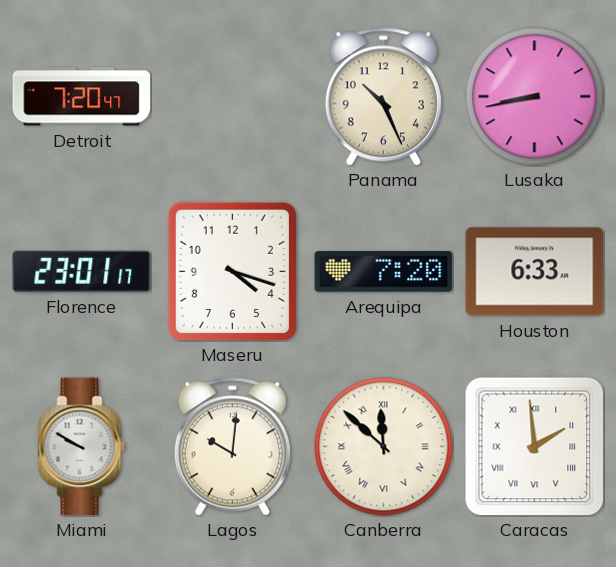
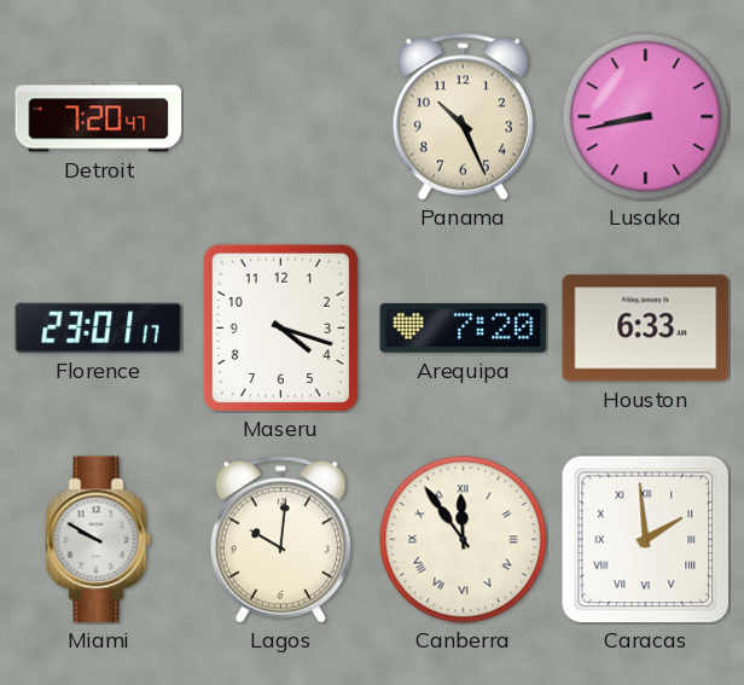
Canberra: 11:52 -> 11:54 (464, 540)
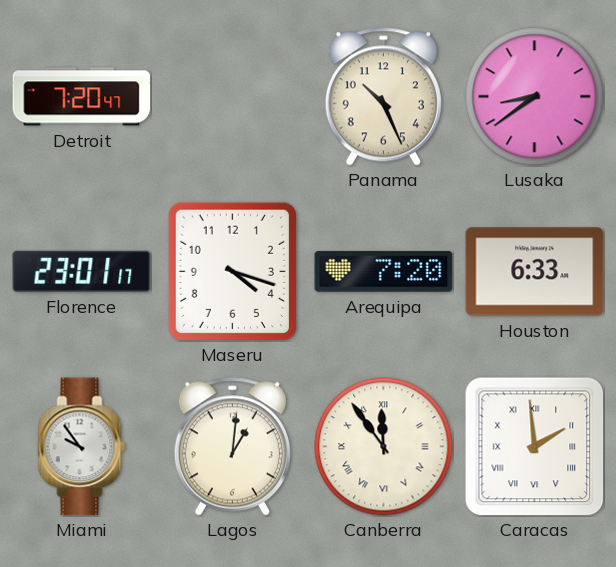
Lusaka: 8:43 -> 8:39 (535, 97)
Miami: 9:50 -> 9:54 (82, 447)
Lagos: 10:01 -> 1:01 (232, 447)
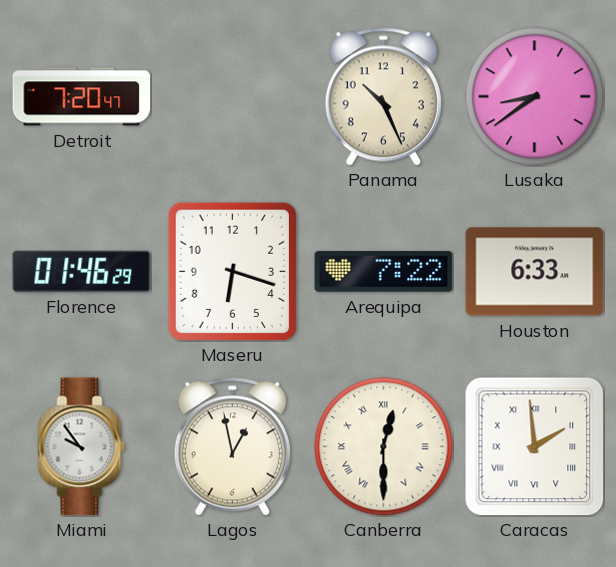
Florence: 23:01 -> 01:46 (82, 271)
Maseru: 4:18 -> 6:18 (232, 271)
Arequipa: 7:20 -> 7:22 (384, 272)
Lagos: 1:01 -> 12:58 (232, 447)
Canberra: 11:54 -> 12:30 (384, 447)
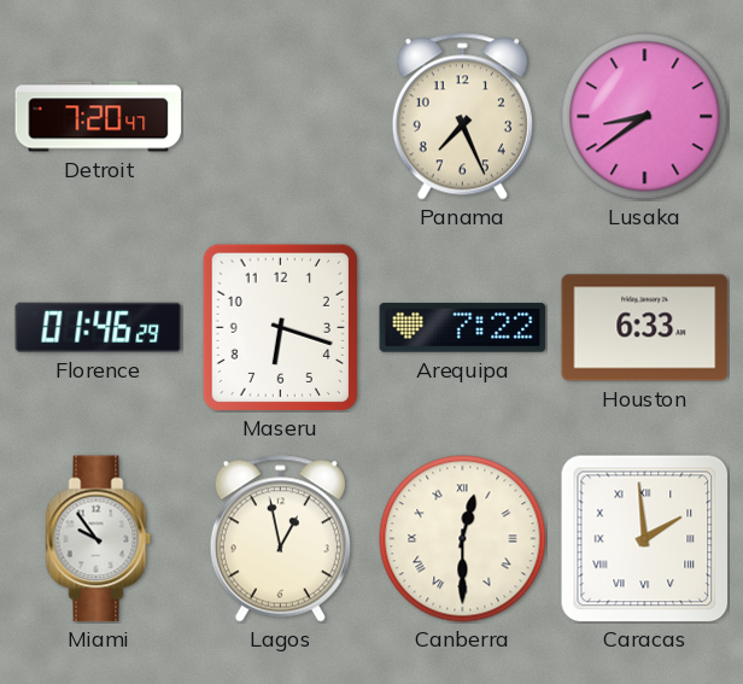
Panama: 10:26 -> 7:26 (462, 117)
